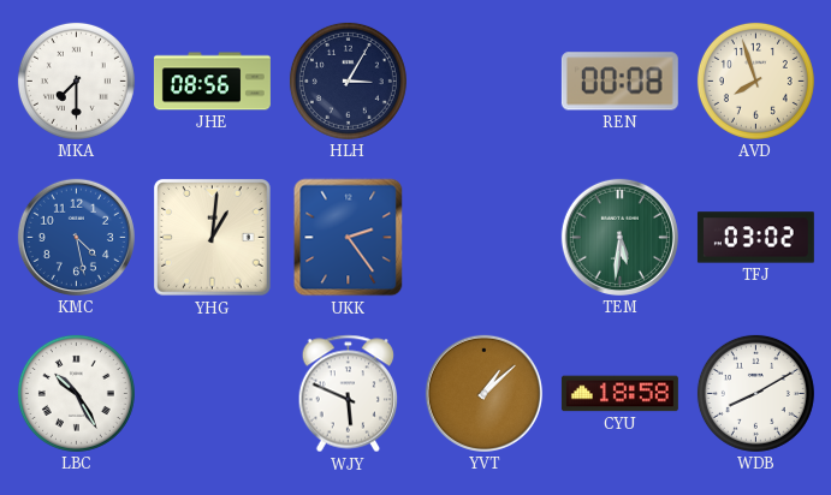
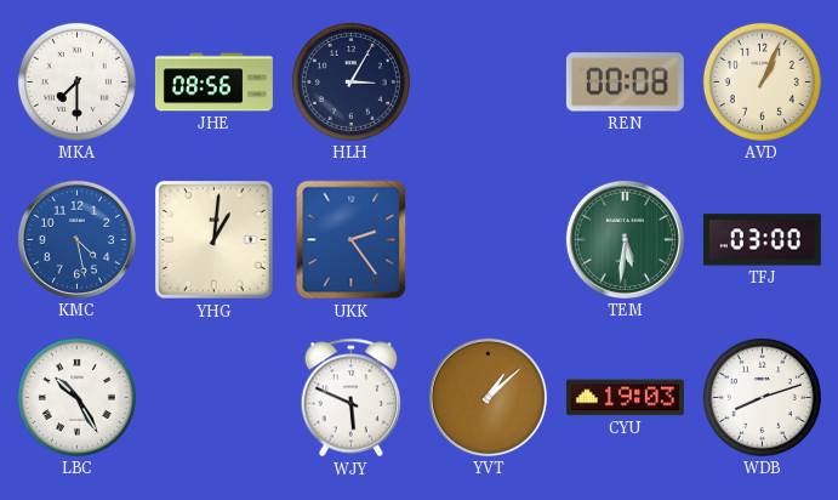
AVD: 7:57 -> 1:04 (762, 81)
TFJ: 03:02 -> 03:00 (762, 240)
CYU: 18:58 -> 19:03 (625, 398)
WDB: 8:10 -> 8:12 (762, 397)
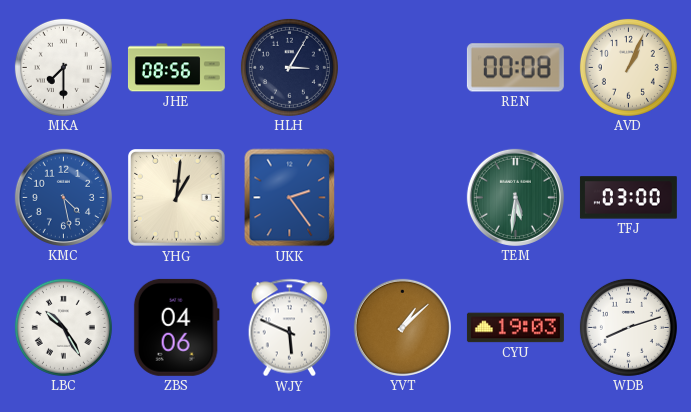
ZBS: none -> 04:06 (176, 327)
